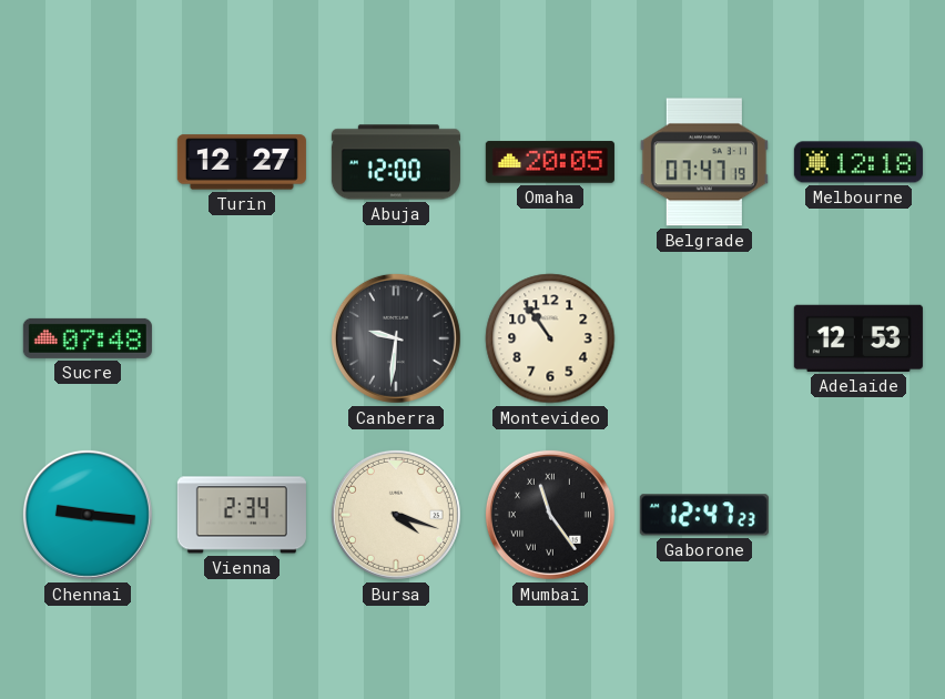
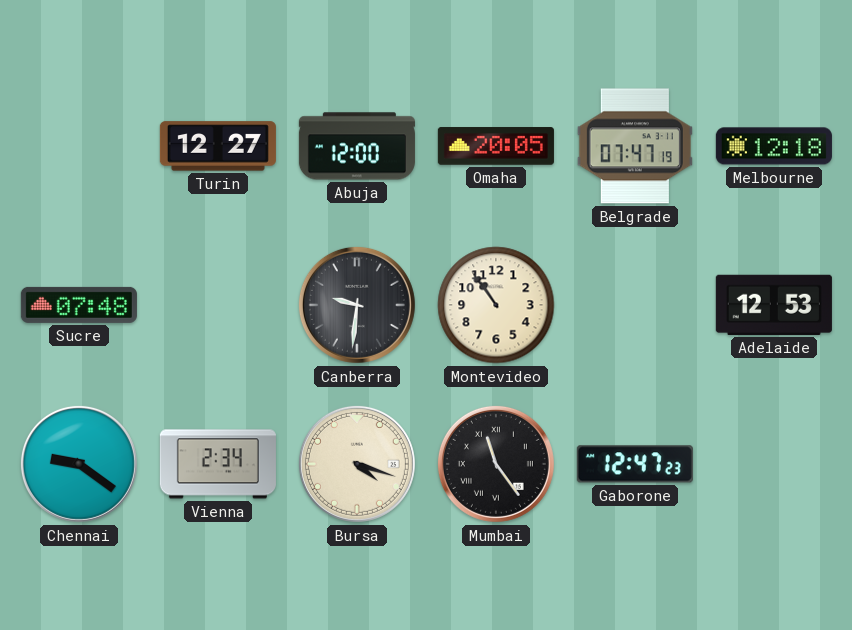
Chennai: 9:16 -> 9:21 (79, 464)
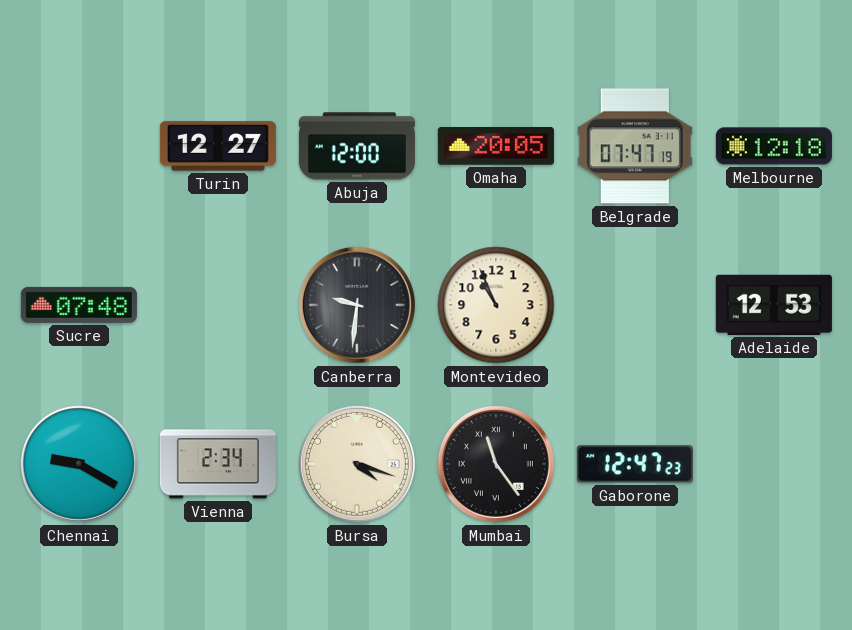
Montevideo: 10:54 -> 10:56 (496, 305)
Chennai: 9:21 -> 9:20 (79, 464)
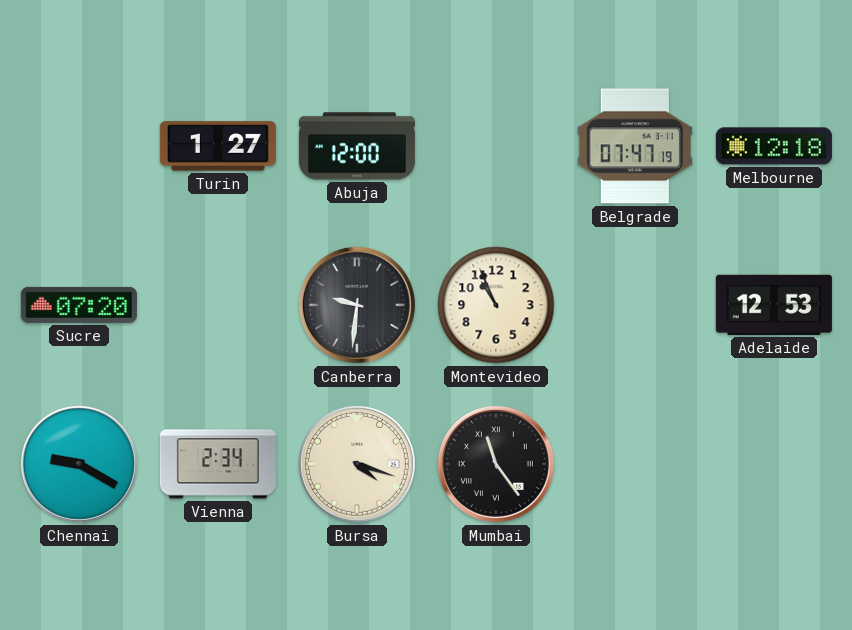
Turin: 12:27 -> 1:27 (218, 146)
Omaha: 20:05 -> none (496, 146)
Sucre: 07:48 -> 07:20 (79, 305)
Gaborone: 12:47 -> none (635, 464)
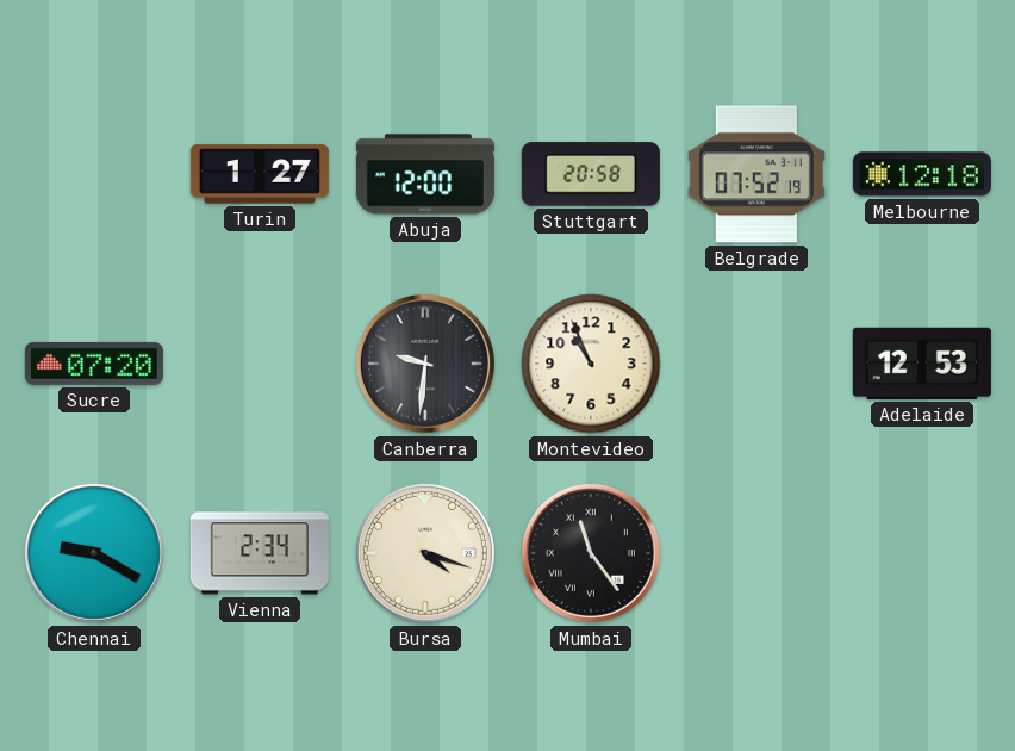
Stuttgart: none -> 20:58 (591, 174)
Belgrade: 07:47 -> 07:52 (756, 174)
